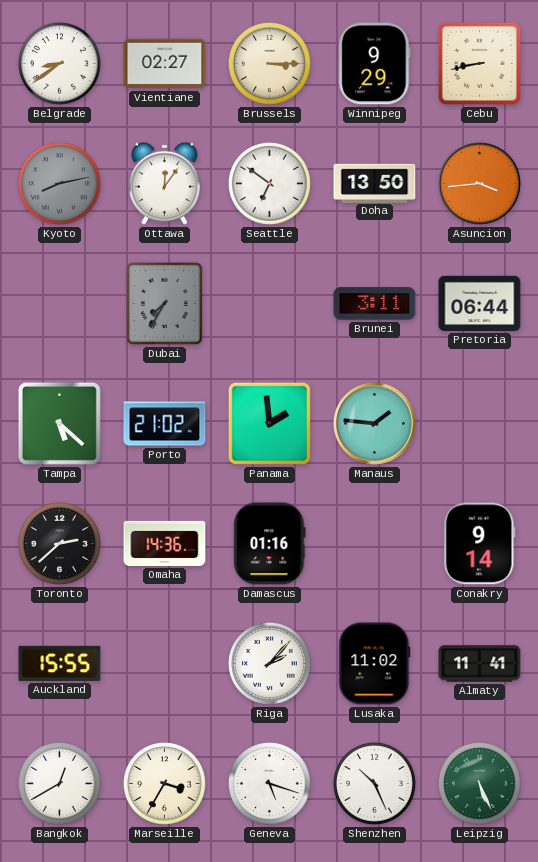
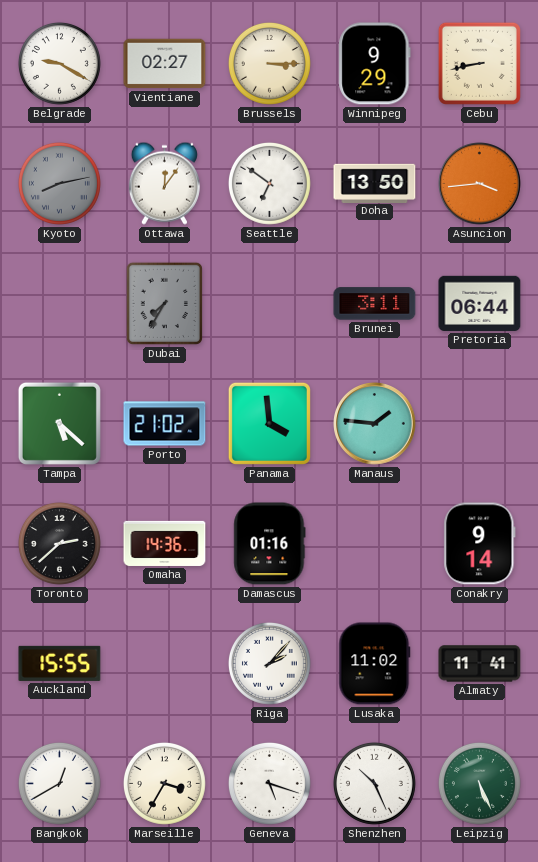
Belgrade: 8:39 -> 9:20 (59, 63)
Panama: 1:59 -> 3:59 (269, 423)
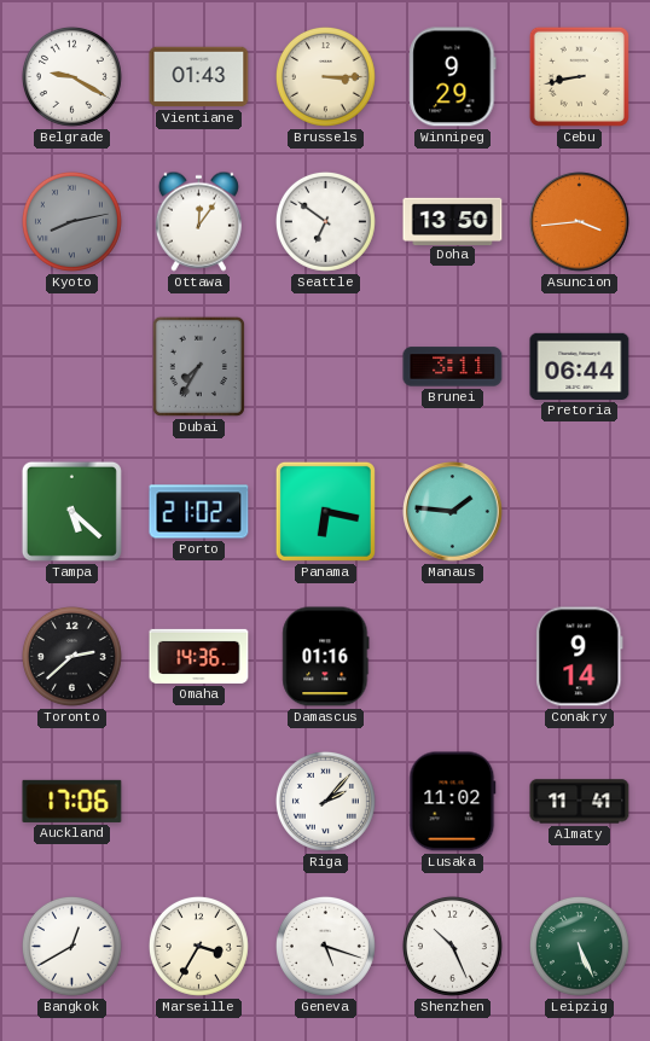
Vientiane: 02:27 -> 01:43 (199, 77)
Panama: 3:59 -> 6:17 (325, 511)
Auckland: 15:55 -> 17:06 (72, 801)
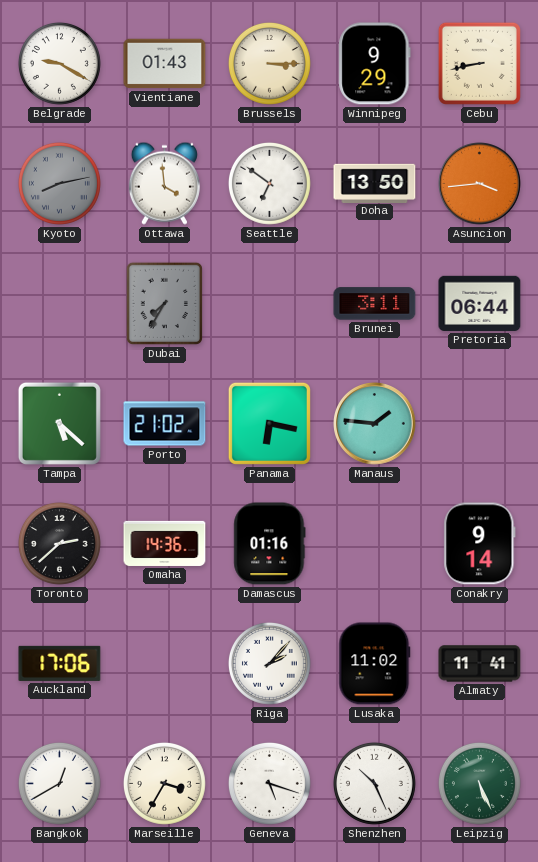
Ottawa: 12:06 -> 3:59 (164, 183)
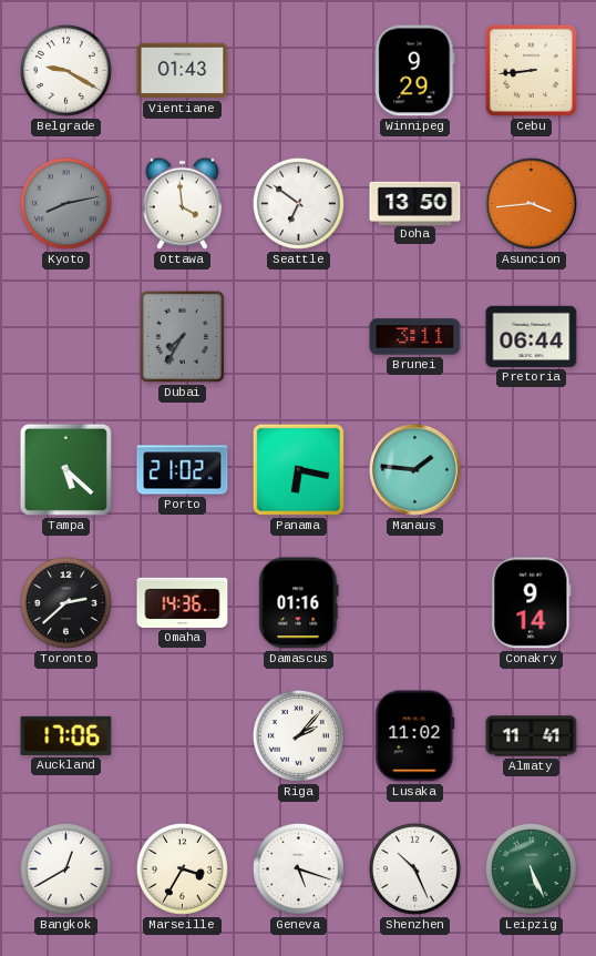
Brussels: 3:15 -> none (269, 63)
Cebu: 8:43 -> 8:44 (531, 70)
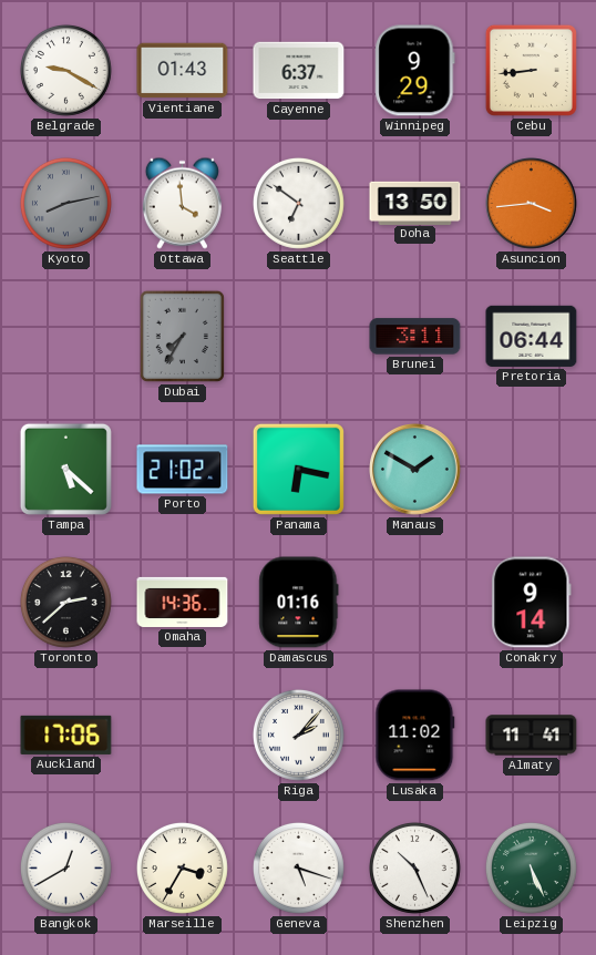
Cayenne: none -> 6:37 (299, 71)
Manaus: 1:46 -> 1:50 (415, 470)
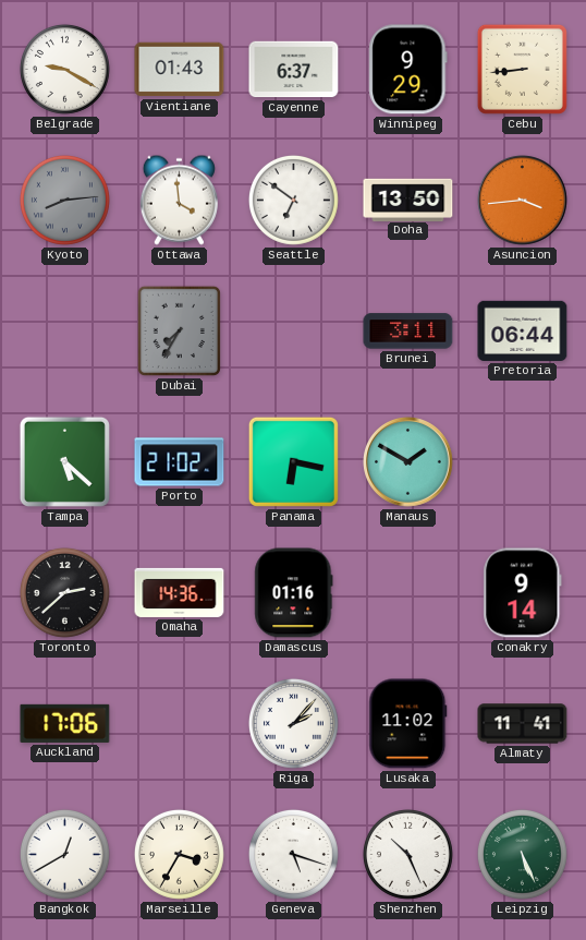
Kyoto: 8:13 -> 8:14 (64, 200)
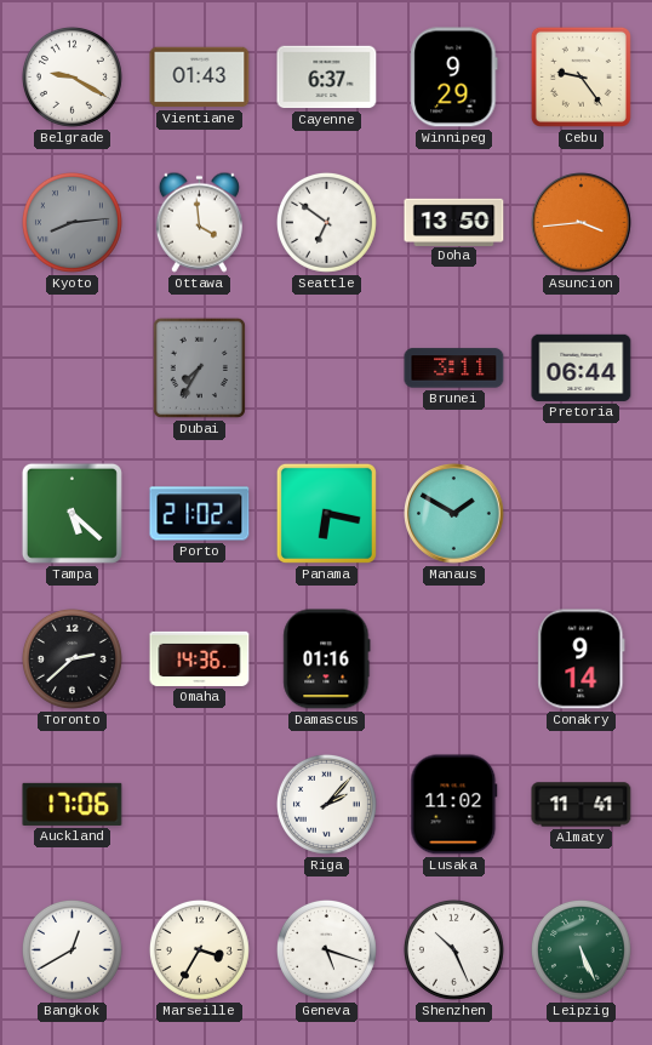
Cebu: 8:44 -> 9:24 (580, 76)
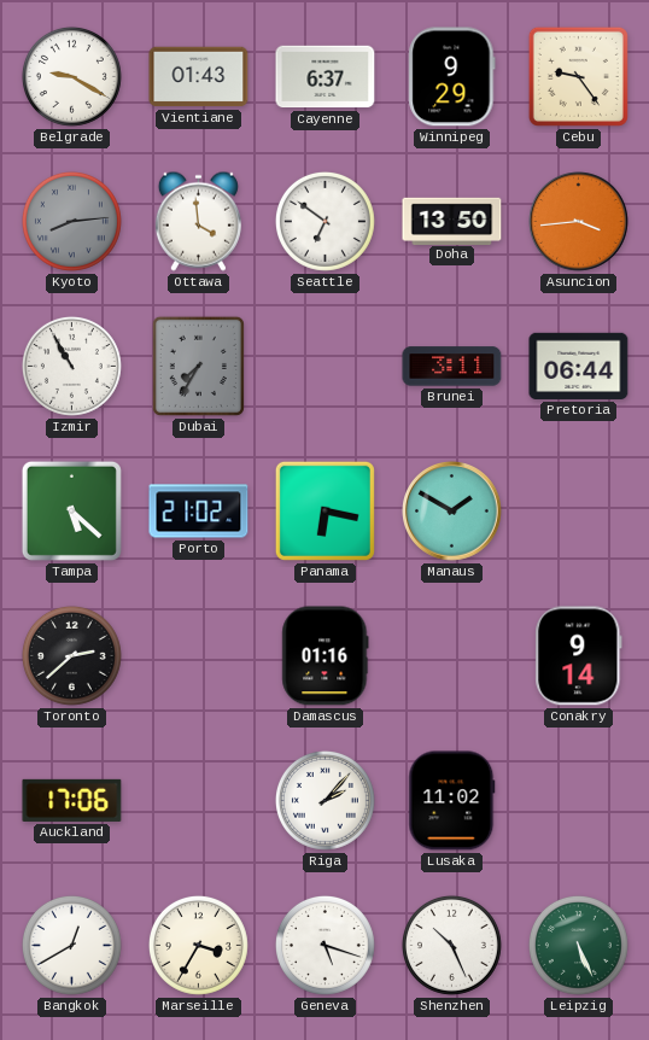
Izmir: none -> 10:55 (71, 366)
Omaha: 14:36 -> none (200, 658)
Almaty: 11:41 -> none (582, 805)
